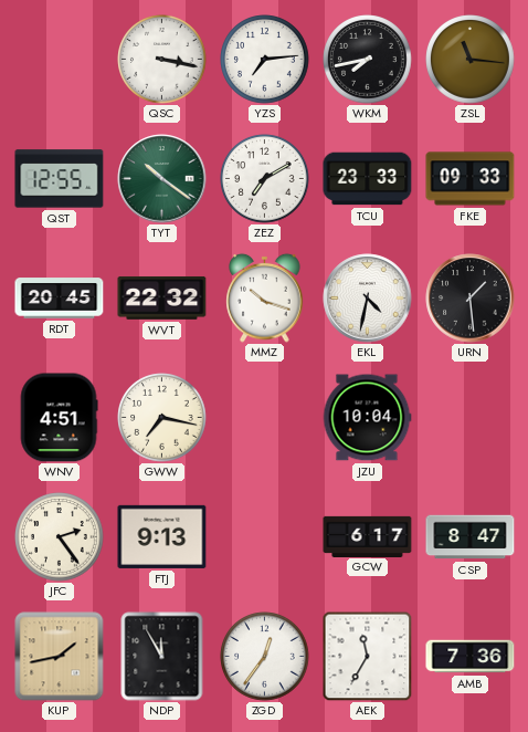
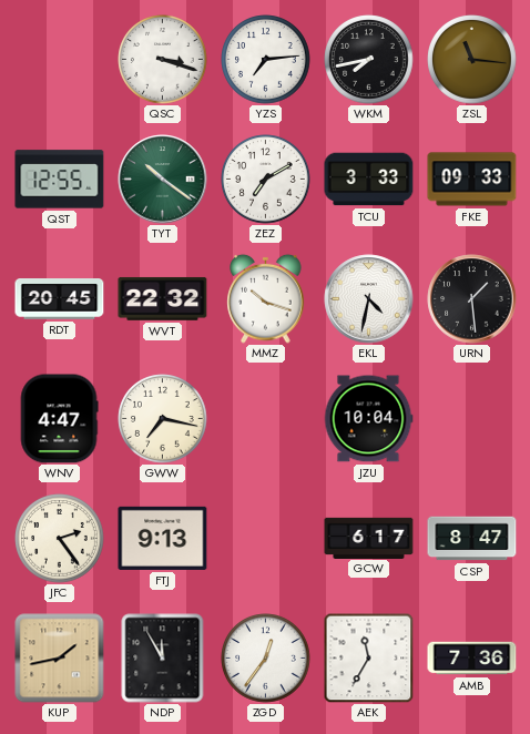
QSC: 3:17 -> 3:18 (163, 60)
TCU: 23:33 -> 3:33 (369, 180)
WNV: 4:51 -> 4:47 (59, 419)
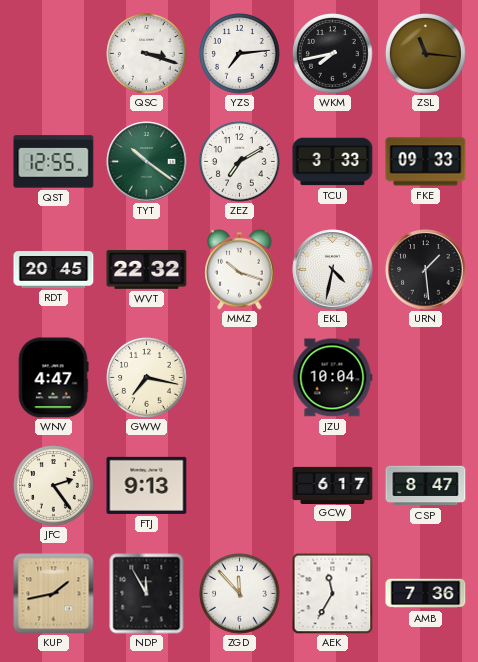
ZGD: 12:36 -> 11:53 (240, 594)
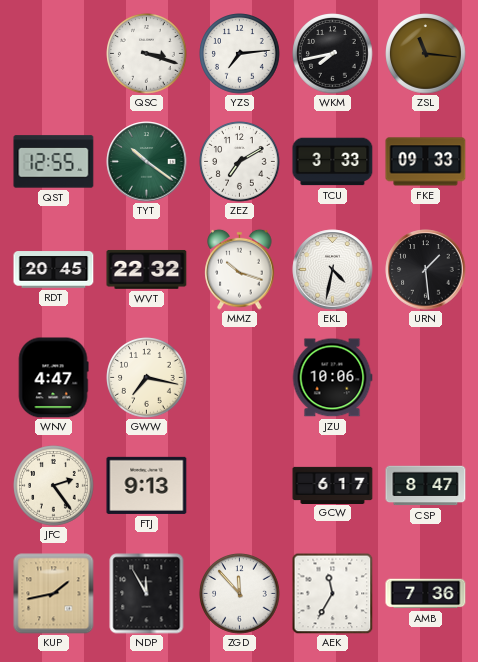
JZU: 10:04 -> 10:06 (332, 378)
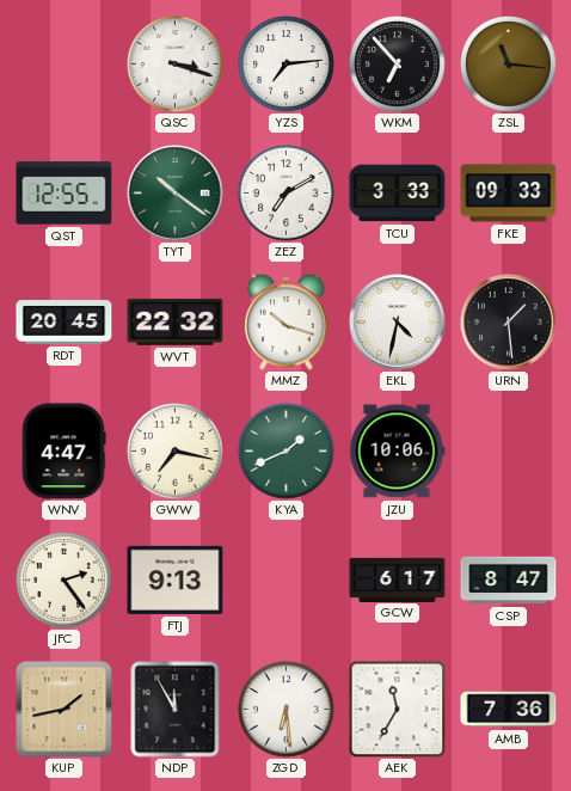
WKM: 7:43 -> 6:53 (398, 65)
KYA: none -> 1:41 (287, 452)
ZGD: 11:53 -> 6:29 (287, 710)
